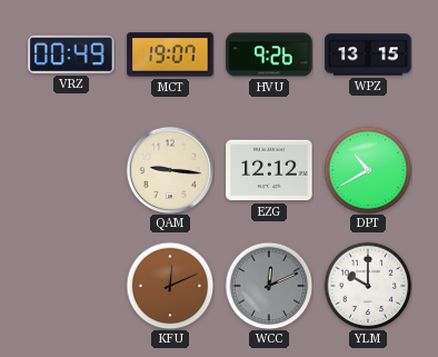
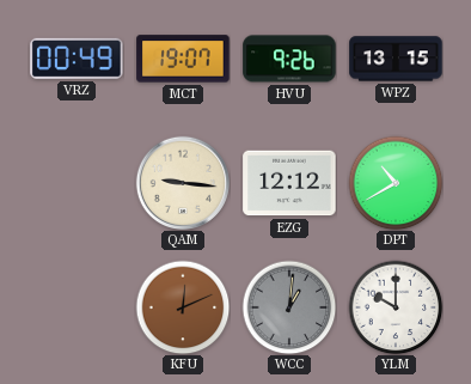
WCC: 12:11 -> 1:01 (289, 307)
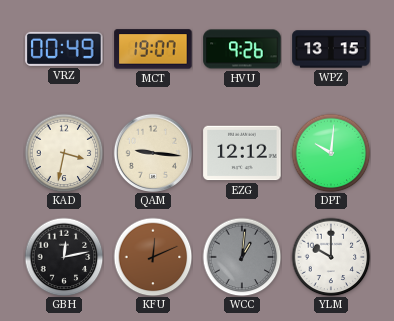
KAD: none -> 3:32 (64, 153)
DPT: 10:40 -> 10:01 (331, 153)
GBH: none -> 12:13 (64, 257)
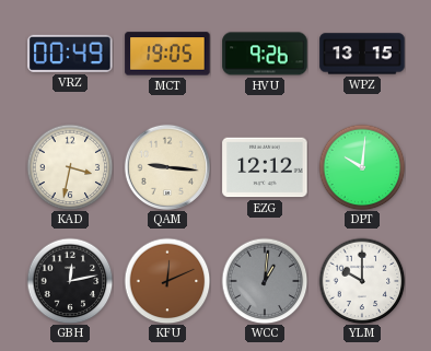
MCT: 19:07 -> 19:05 (167, 54)
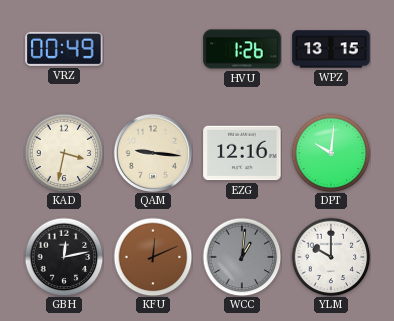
MCT: 19:05 -> none (167, 54)
HVU: 9:26 -> 1:26 (242, 49)
EZG: 12:12 -> 12:16 (242, 153)
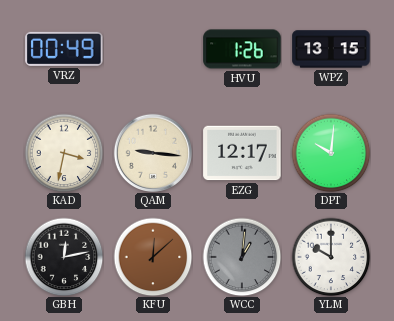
EZG: 12:16 -> 12:17 (242, 153)
KFU: 12:11 -> 12:08 (153, 257)
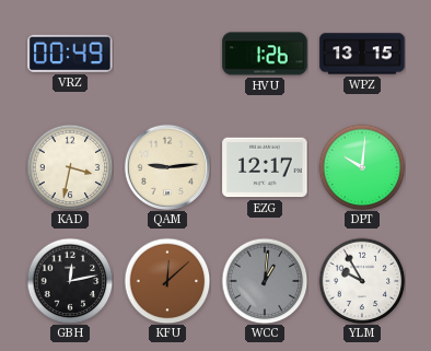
QAM: 9:16 -> 9:14 (166, 166)
YLM: 10:00 -> 9:55 (362, 281)
